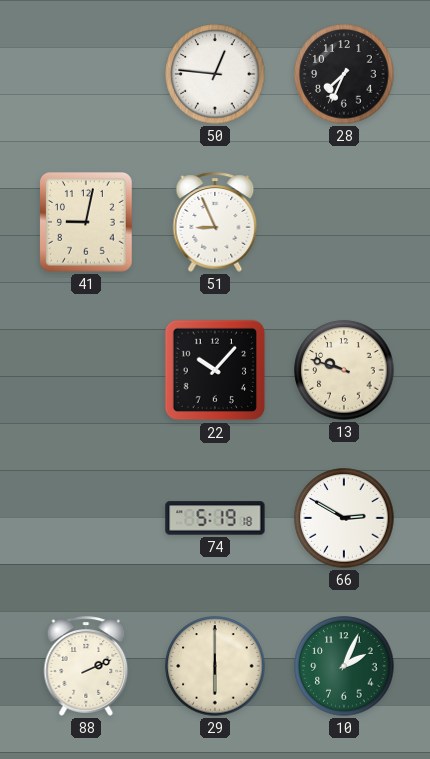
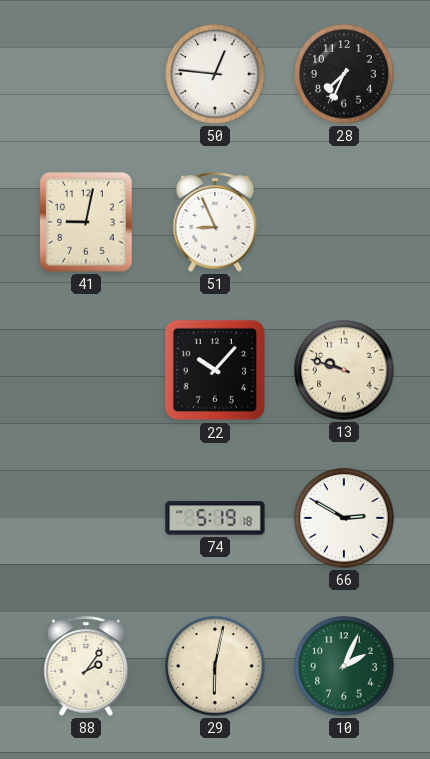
88: 2:11 -> 2:06 (86, 666)
29: 6:00 -> 6:02 (215, 666)
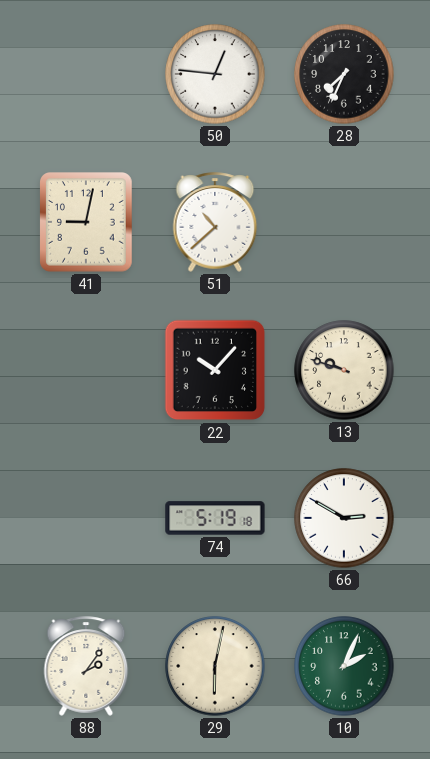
51: 8:56 -> 10:38 (215, 222)
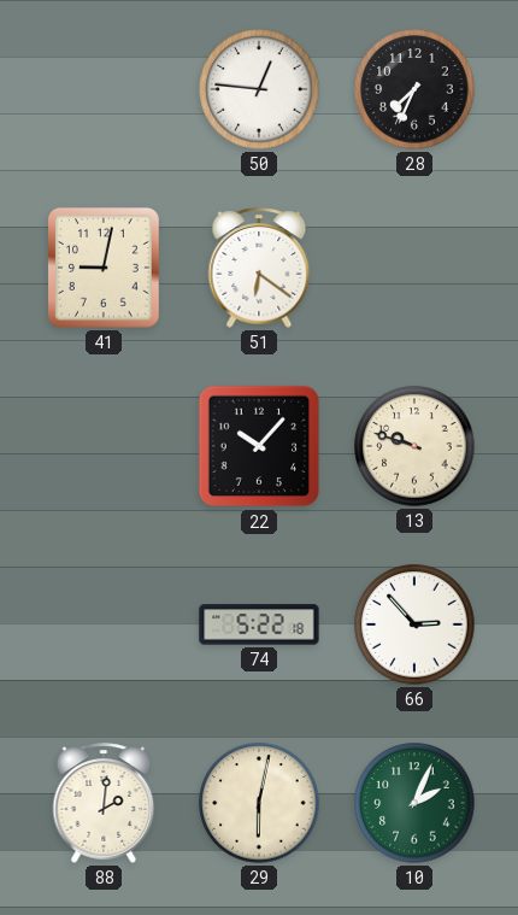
51: 10:38 -> 6:21 (259, 268)
74: 5:19 -> 5:22 (259, 624)
66: 2:50 -> 2:53 (414, 624)
88: 2:06 -> 2:01 (104, 803)
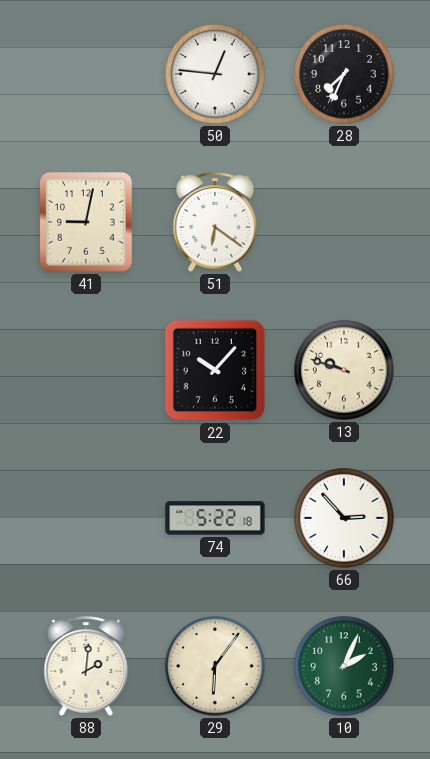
29: 6:02 -> 6:06 (215, 666)
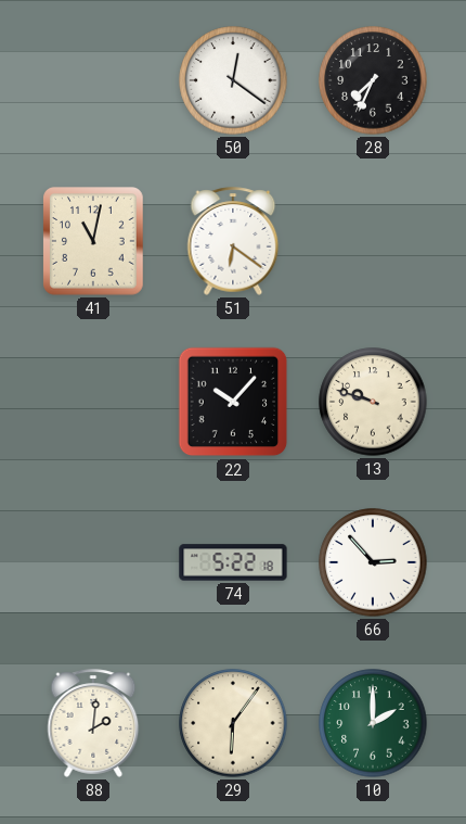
50: 12:46 -> 12:21 (233, 80)
41: 9:02 -> 11:02 (94, 242)
10: 2:04 -> 2:00 (373, 723)
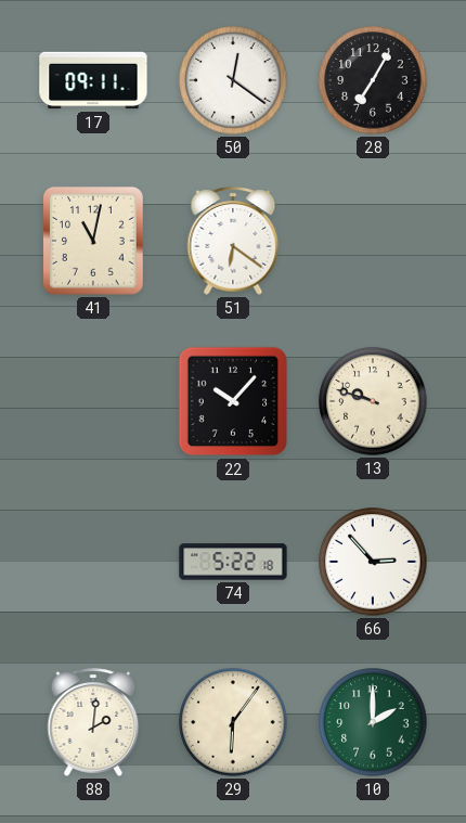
17: none -> 09:11 (93, 80)
28: 7:34 -> 7:05 (373, 80)
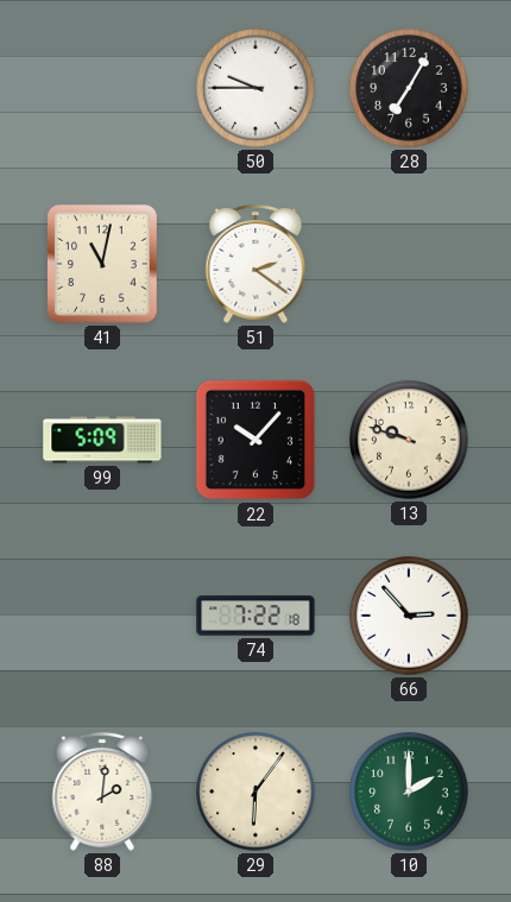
17: 09:11 -> none (93, 80)
50: 12:21 -> 9:45 (255, 88)
51: 6:21 -> 2:21 (255, 264)
99: none -> 5:09 (102, 440)
74: 5:22 -> 7:22 (255, 616)
